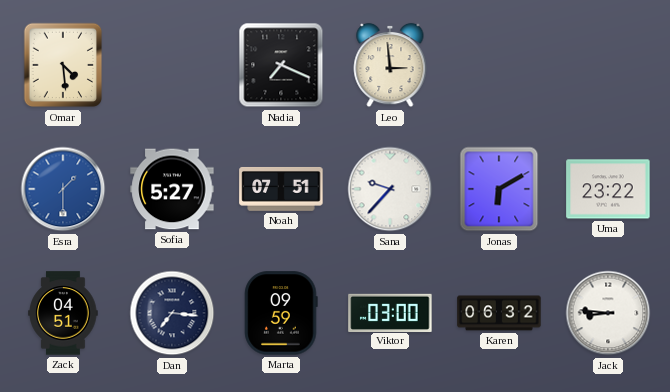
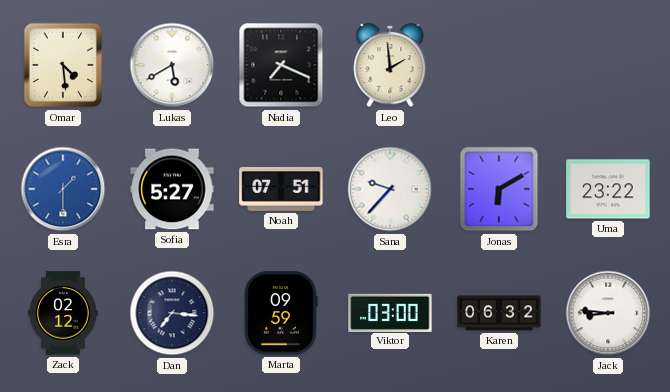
Lukas: none -> 5:40 (172, 65)
Leo: 2:59 -> 1:59 (390, 65)
Zack: 04:51 -> 02:12 (63, 313)
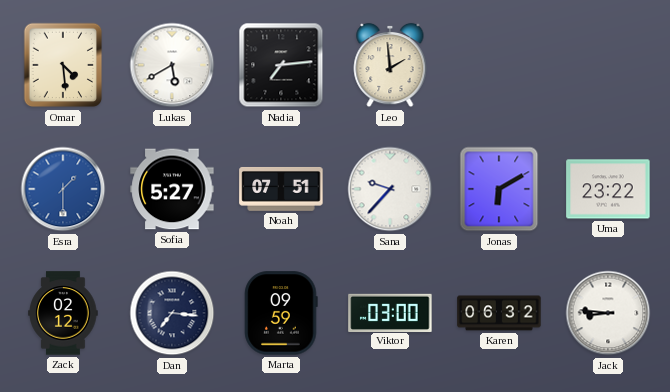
Nadia: 7:19 -> 7:14 (281, 65)
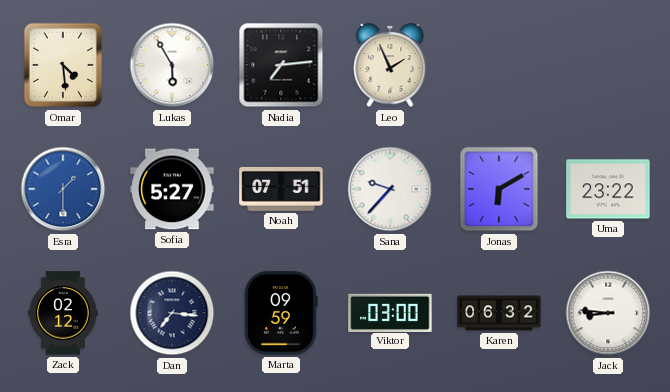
Lukas: 5:40 -> 5:55 (172, 65)
Leo: 1:59 -> 1:56 (390, 65)
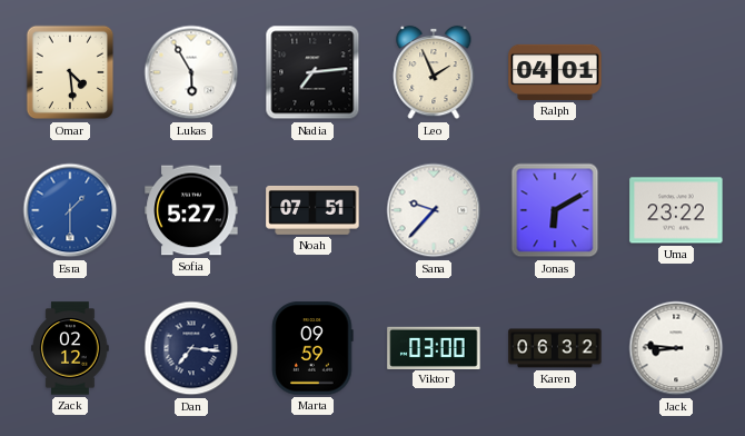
Ralph: none -> 04:01 (555, 72)
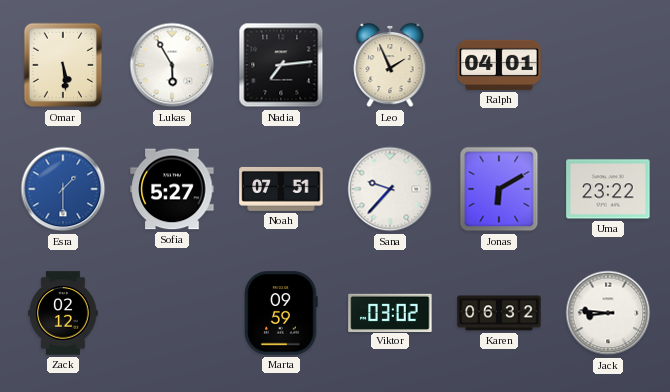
Omar: 4:29 -> 5:29 (63, 65)
Dan: 7:16 -> none (191, 348)
Viktor: 03:00 -> 03:02 (390, 312)
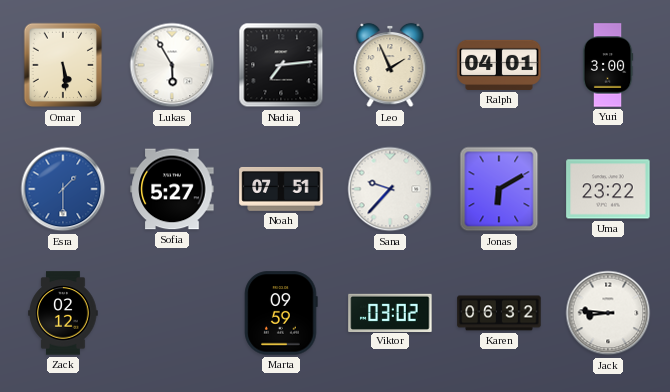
Yuri: none -> 3:00 (608, 65)
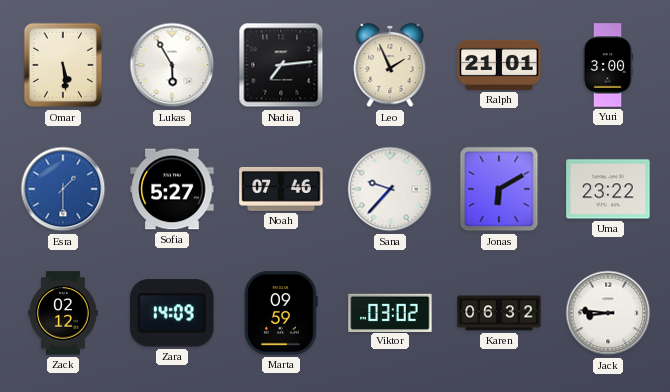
Ralph: 04:01 -> 21:01 (499, 65)
Noah: 07:51 -> 07:46 (281, 189)
Zara: none -> 14:09 (172, 313)
